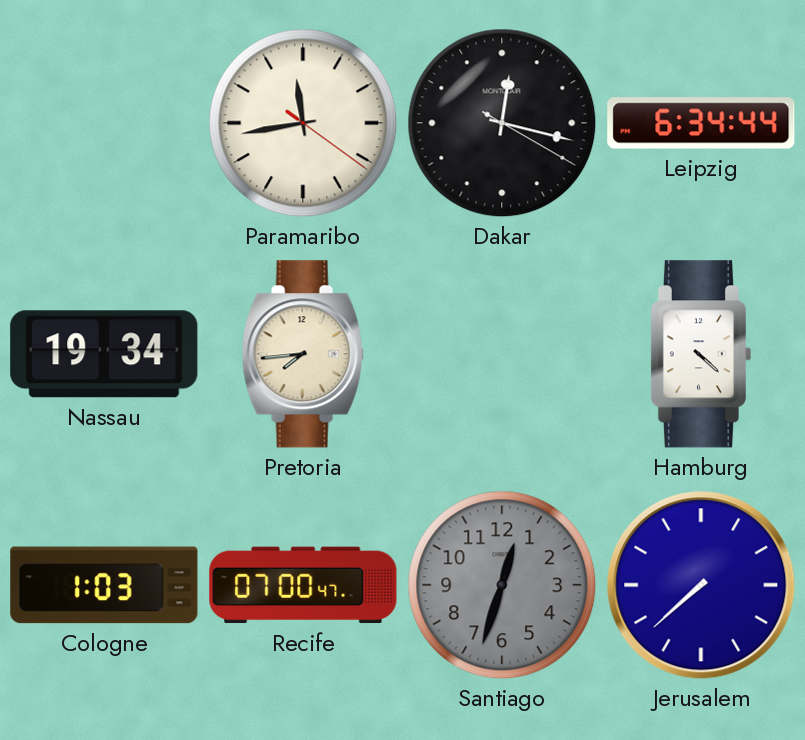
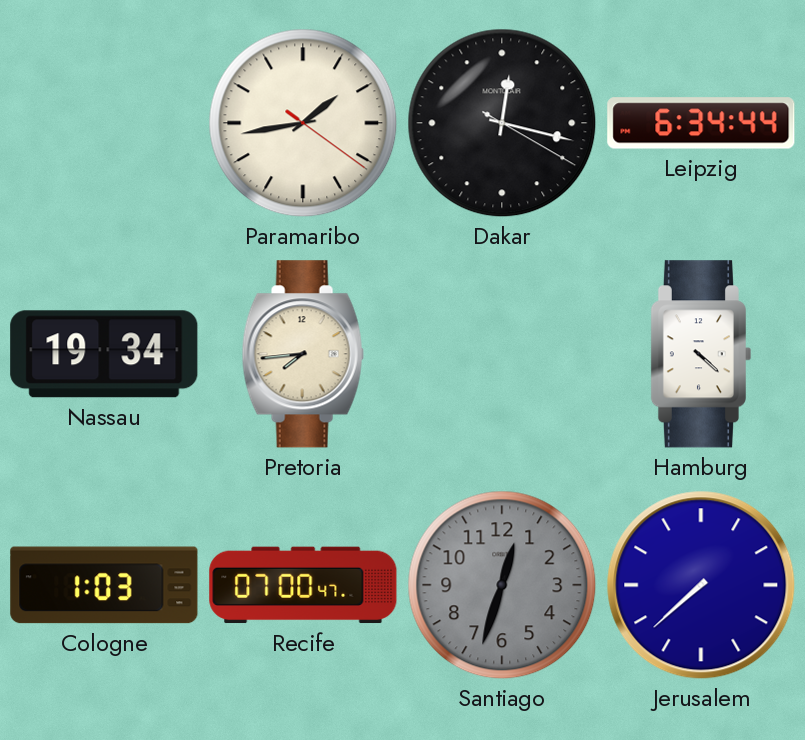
Paramaribo: 11:43 -> 1:43 (303, 123)
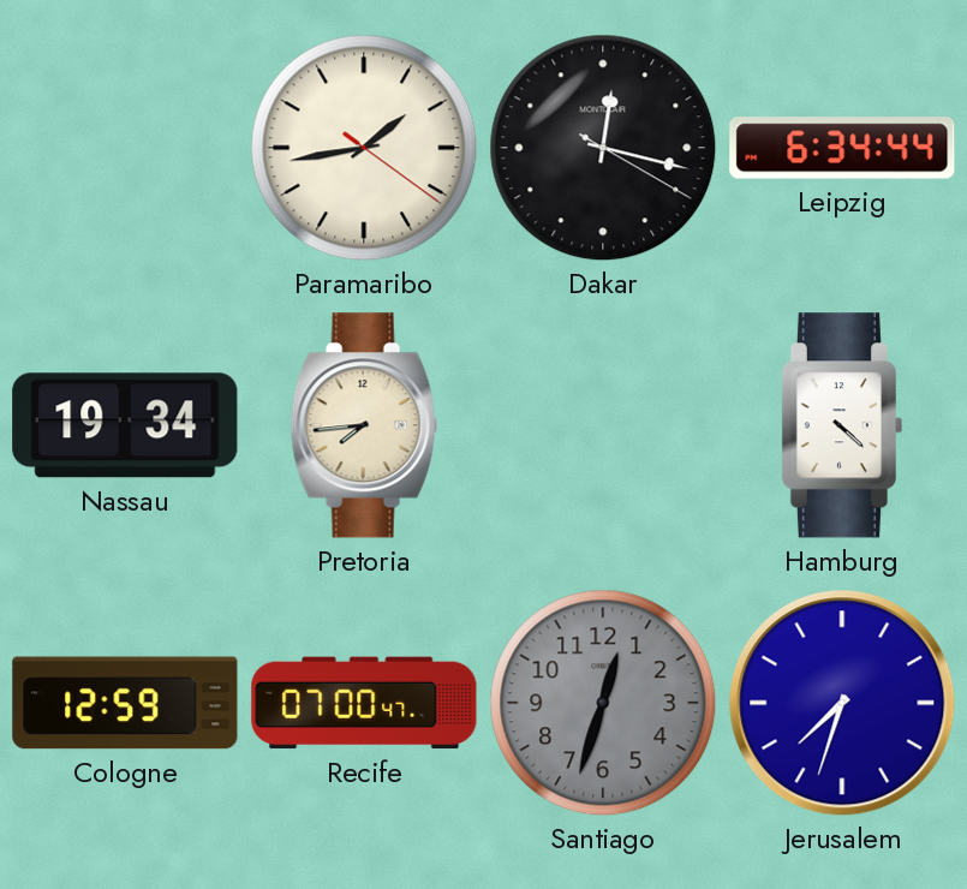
Cologne: 1:03 -> 12:59 (125, 703)
Jerusalem: 7:38 -> 7:33 (842, 703)
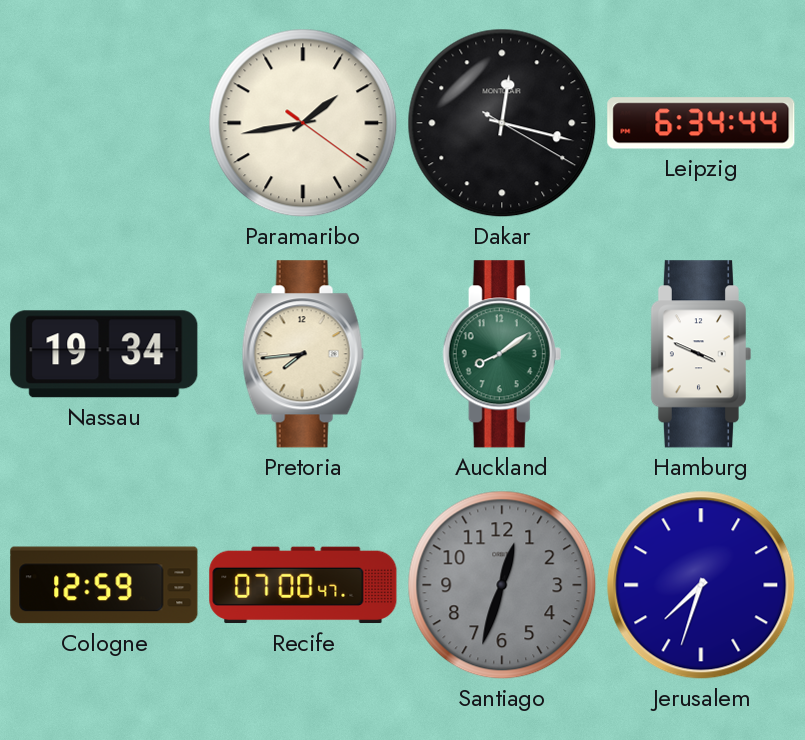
Auckland: none -> 8:09 (502, 354)
Hamburg: 4:22 -> 3:49 (700, 354)
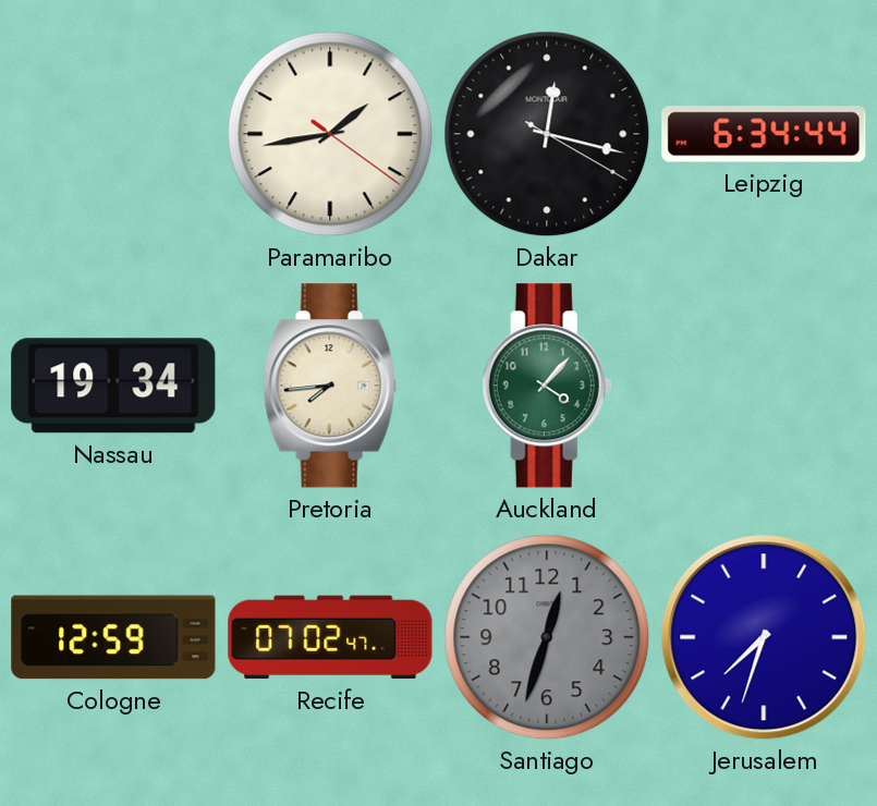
Auckland: 8:09 -> 4:07 (547, 386)
Hamburg: 3:49 -> none (700, 354)
Recife: 07:00 -> 07:02 (330, 637)
